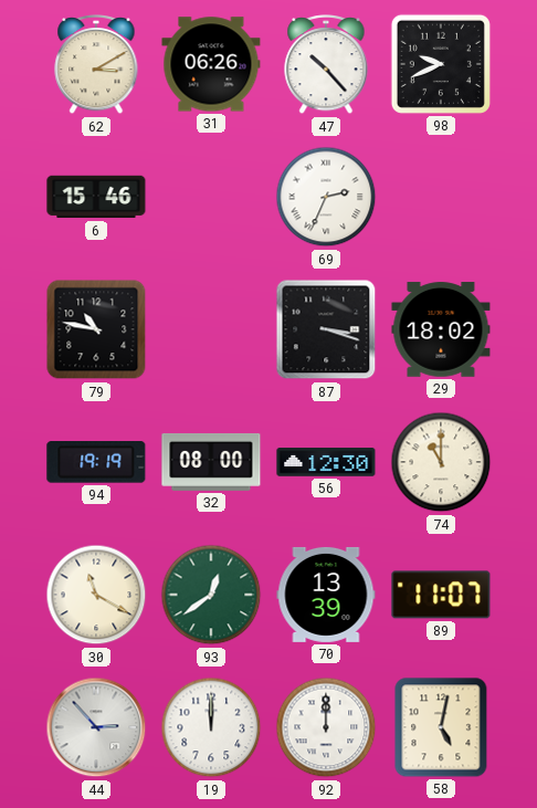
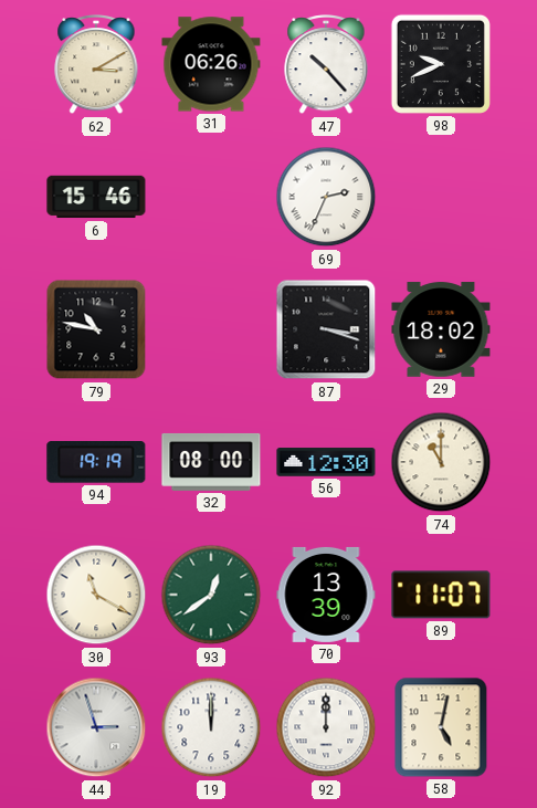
44: 2:53 -> 2:57 (96, 727)
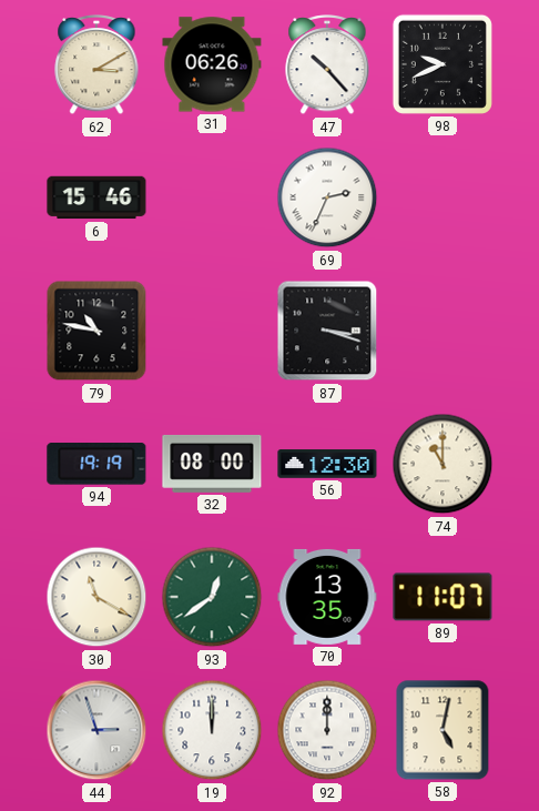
29: 18:02 -> none (441, 329)
70: 13:39 -> 13:35 (327, 597)
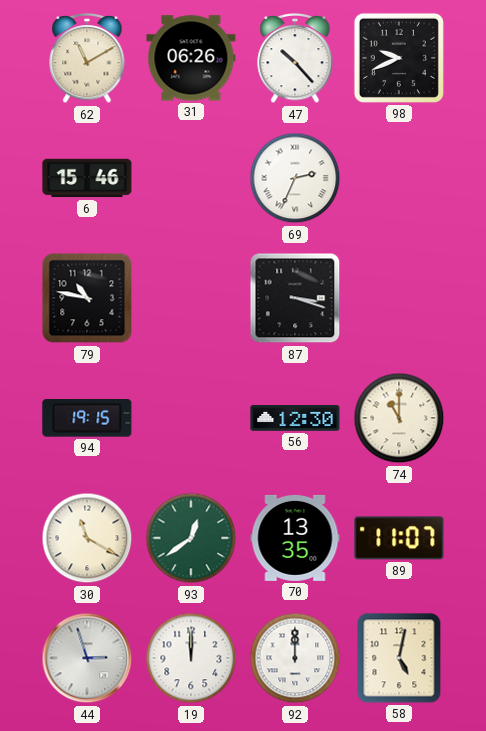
62: 3:10 -> 11:10 (87, 59)
94: 19:19 -> 19:15 (87, 419)
32: 08:00 -> none (212, 464)
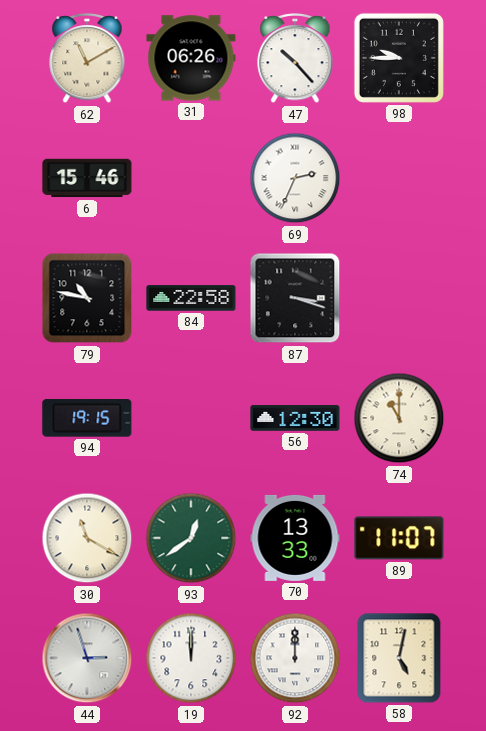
98: 9:41 -> 9:45 (399, 58)
84: none -> 22:58 (191, 298)
70: 13:35 -> 13:33 (295, 538)
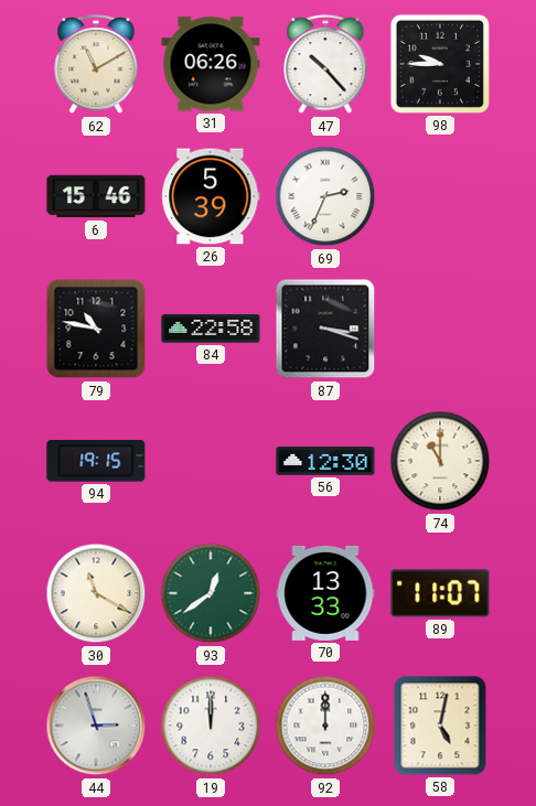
26: none -> 5:39 (211, 196)
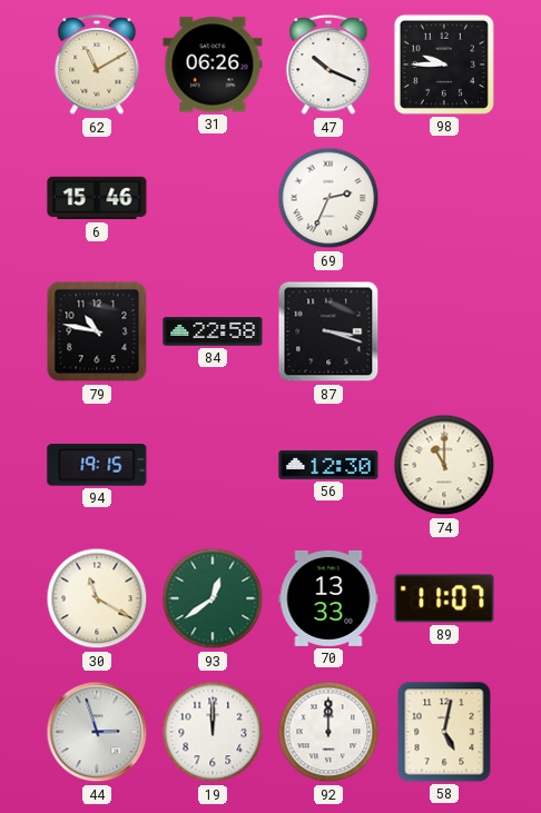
47: 10:23 -> 10:19 (328, 66)
26: 5:39 -> none (211, 196)
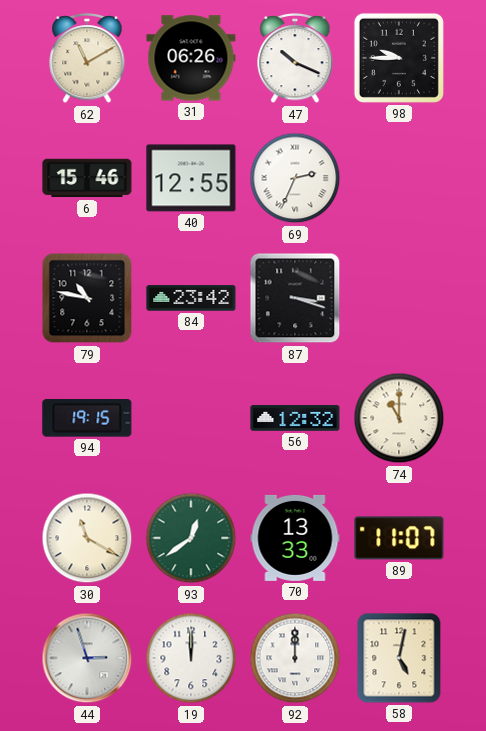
40: none -> 12:55 (191, 178)
84: 22:58 -> 23:42 (191, 298)
56: 12:30 -> 12:32 (295, 418)
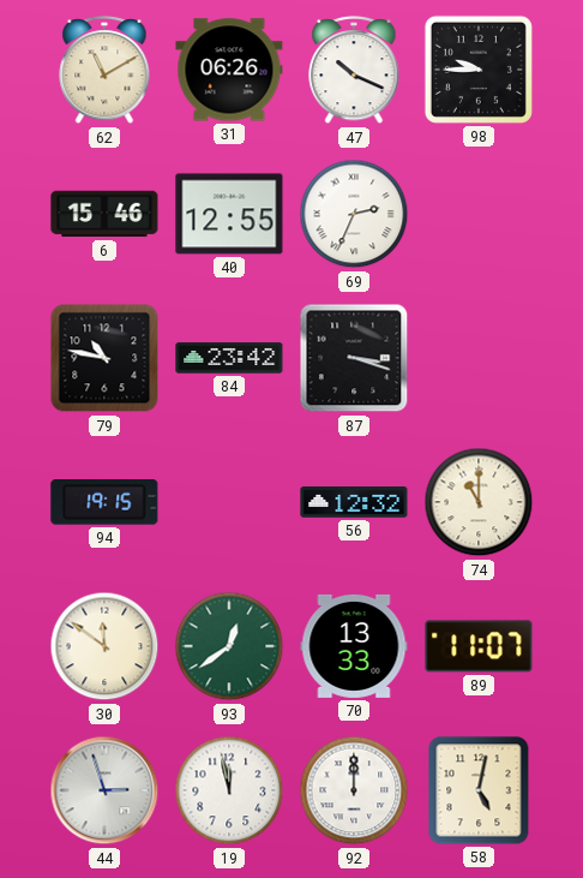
30: 11:20 -> 11:51 (104, 646)
19: 12:00 -> 11:58 (229, 790)
